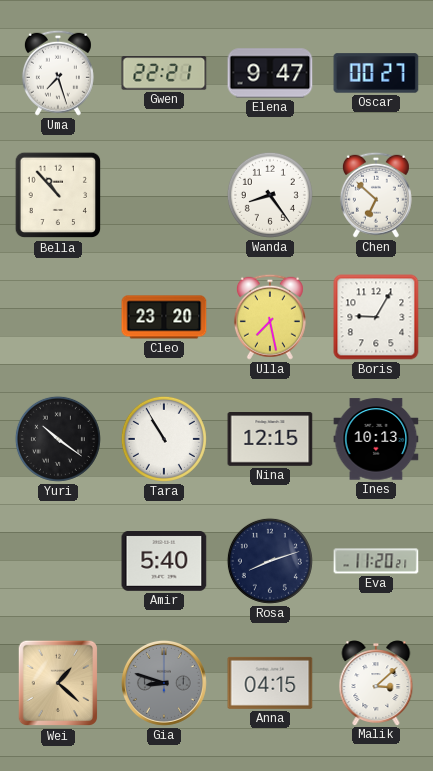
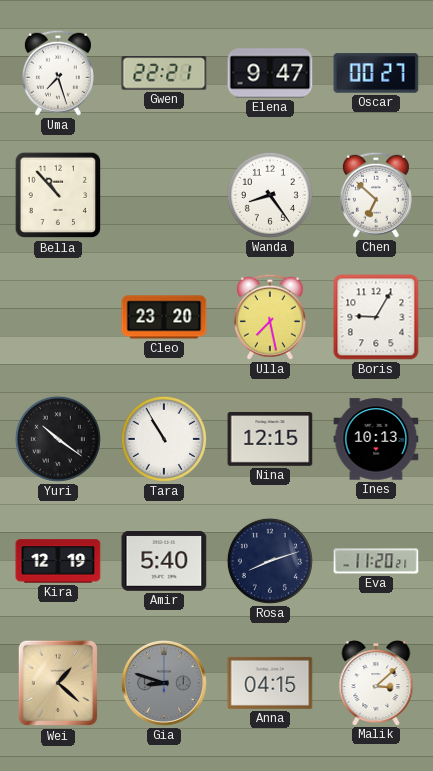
Kira: none -> 12:19 (58, 561)
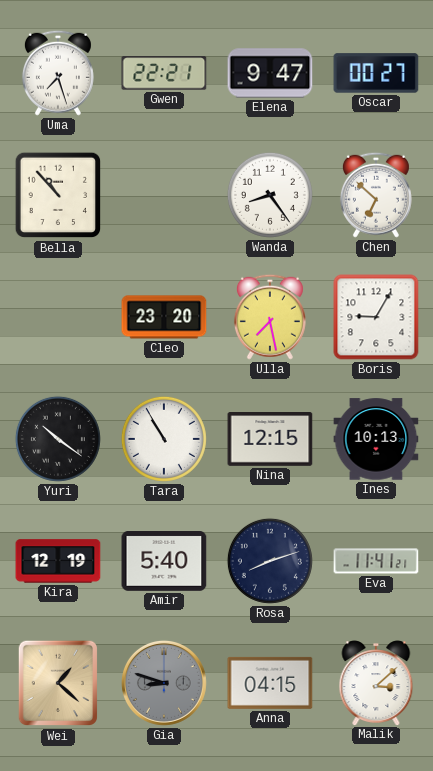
Eva: 11:20 -> 11:41 (376, 561)
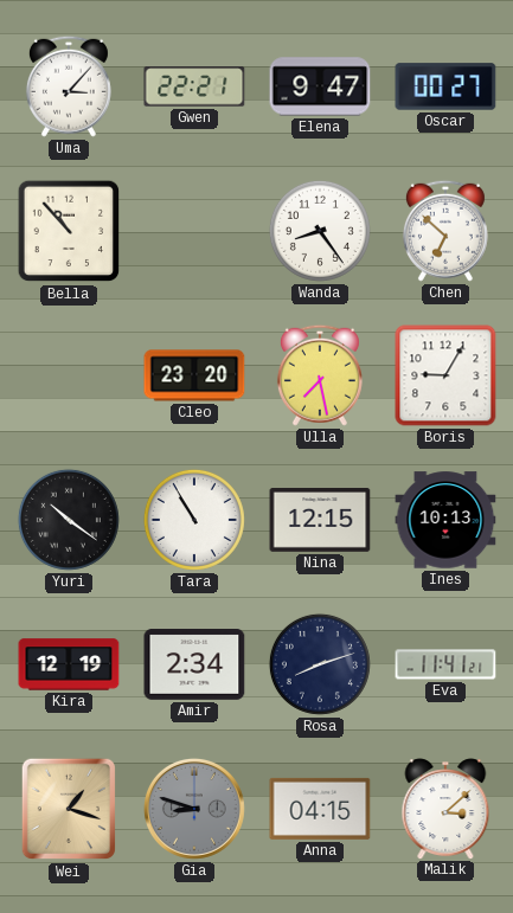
Uma: 7:27 -> 3:07 (69, 86)
Amir: 5:40 -> 2:34 (194, 666)
Wei: 1:22 -> 1:18 (68, 809)
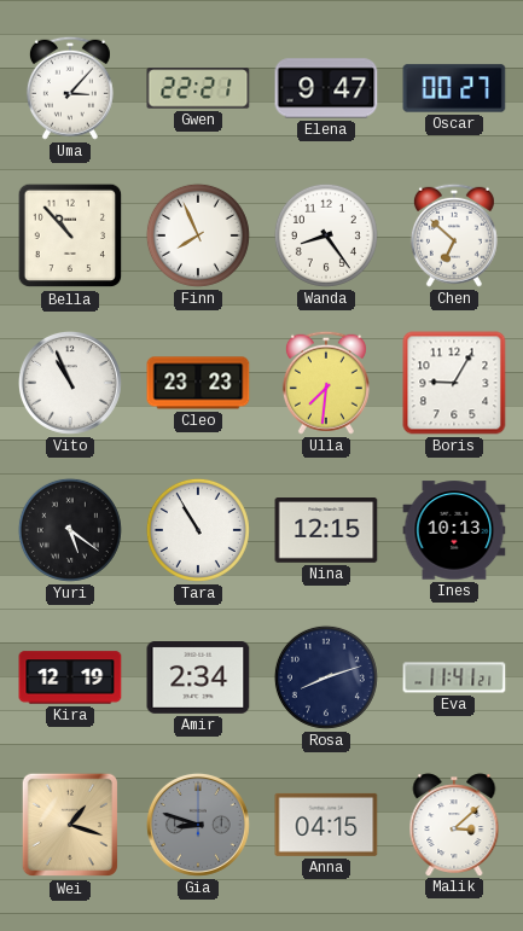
Finn: none -> 7:56 (198, 235)
Vito: none -> 10:56 (70, 383)
Cleo: 23:20 -> 23:23 (198, 383)
Ulla: 7:28 -> 7:31 (326, 383)
Yuri: 10:21 -> 5:21 (70, 530)
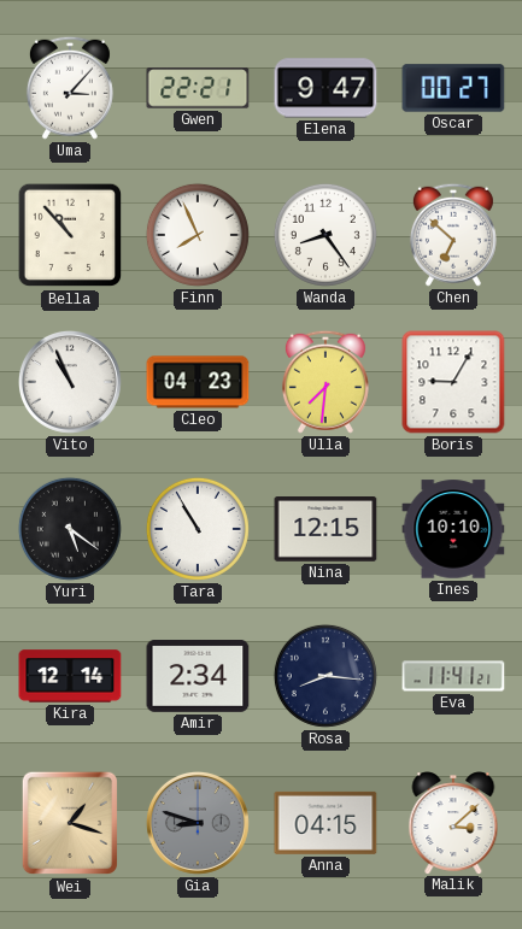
Cleo: 23:23 -> 04:23 (198, 382)
Ines: 10:13 -> 10:10 (453, 529)
Kira: 12:19 -> 12:14 (70, 676)
Rosa: 8:12 -> 8:16 (325, 676)
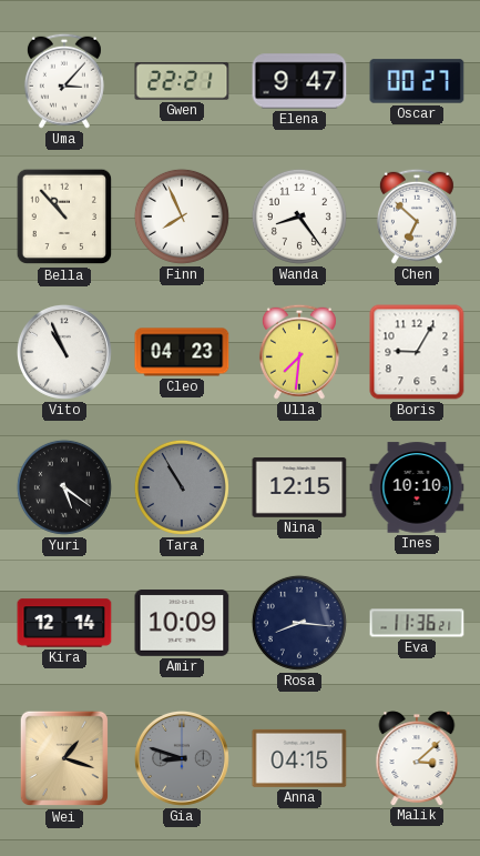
Tara dial: white -> grey (182, 487)
Amir: 2:34 -> 10:09 (182, 624)
Eva: 11:41 -> 11:36 (417, 623)
